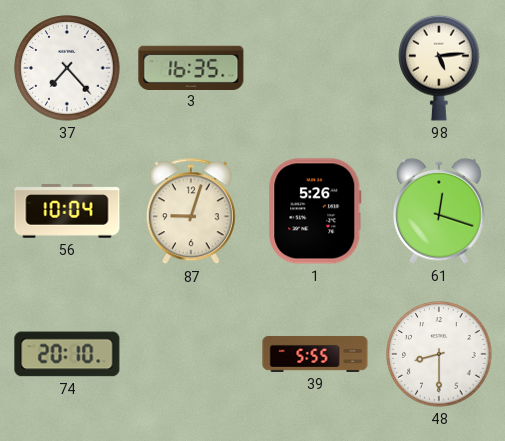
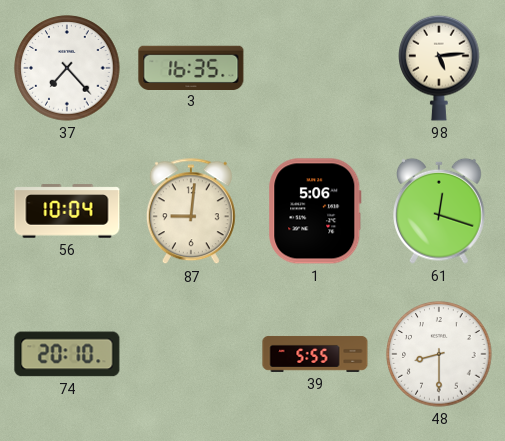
87: 9:03 -> 9:01 (191, 212)
1: 5:26 -> 5:06 (315, 211)
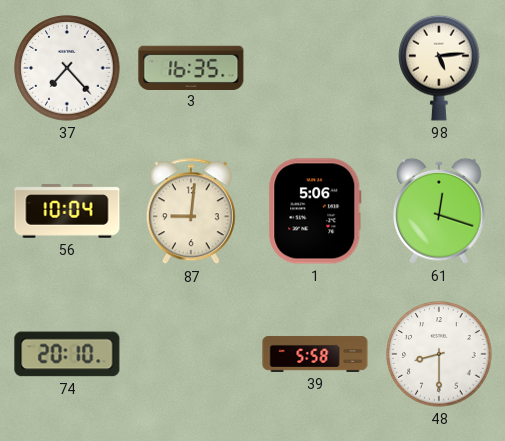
39: 5:55 -> 5:58 (315, 354)
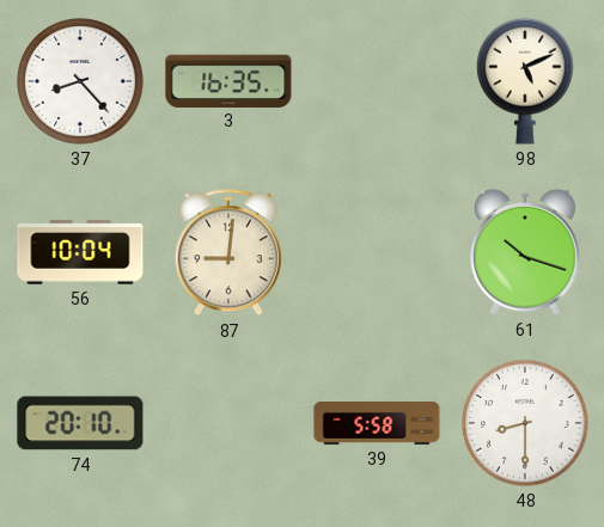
37: 7:23 -> 8:23 (80, 81)
98: 5:14 -> 5:11 (525, 81)
1: 5:06 -> none (315, 211)
61: 12:18 -> 10:18 (526, 252)
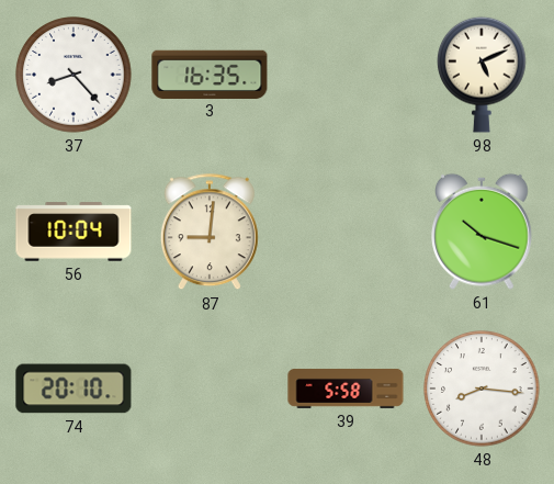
48: 8:30 -> 8:16 (482, 389)
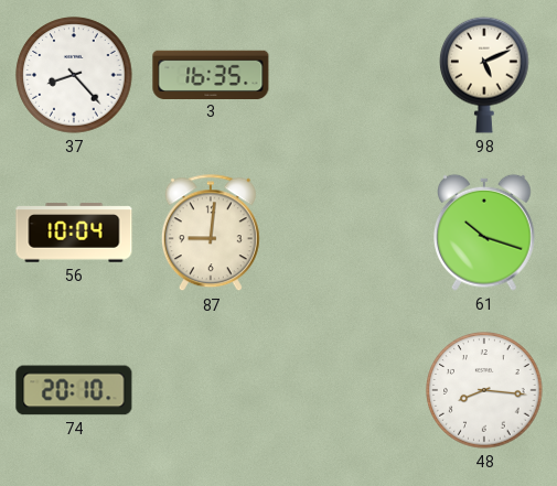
39: 5:58 -> none (346, 389)
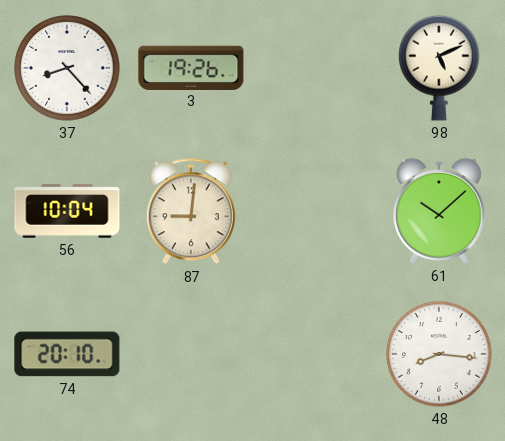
3: 16:35 -> 19:26 (191, 67)
61: 10:18 -> 10:08 (440, 211)
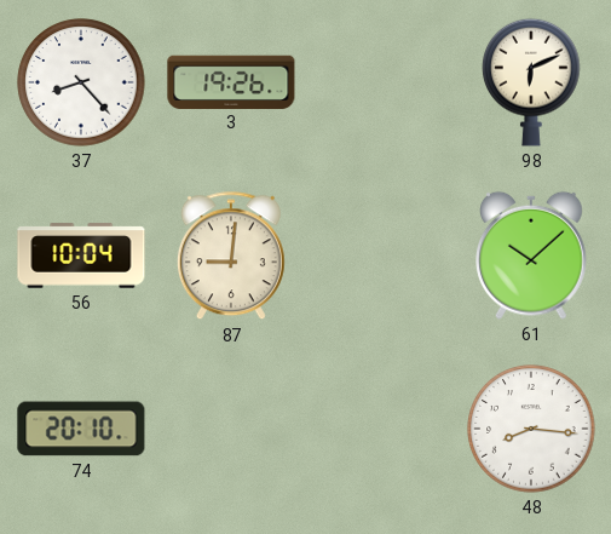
98: 5:11 -> 6:11 (531, 82)
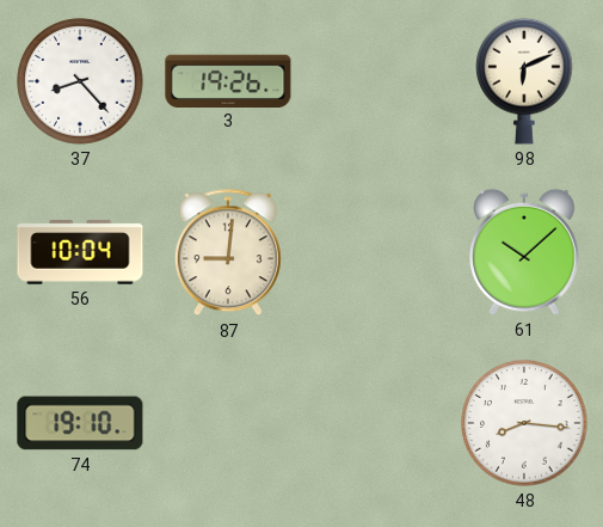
74: 20:10 -> 19:10 (80, 423)
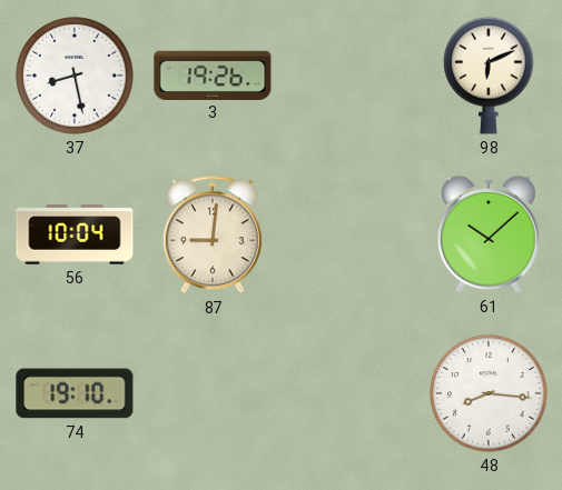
37: 8:23 -> 8:28 (75, 76)
